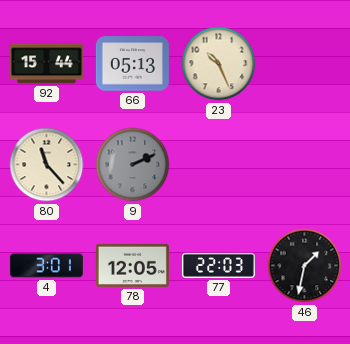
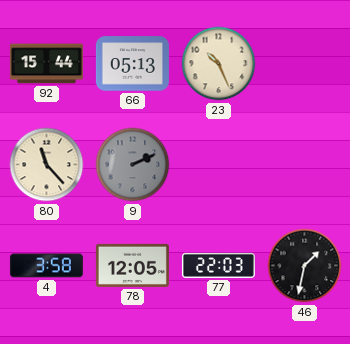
4: 3:01 -> 3:58 (46, 266)
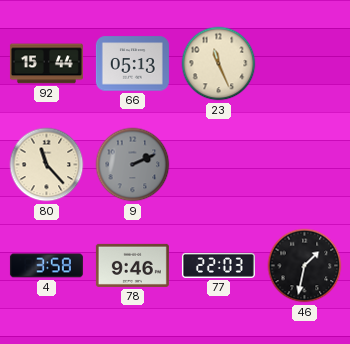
23: 10:26 -> 11:26 (219, 64)
78: 12:05 -> 9:46 (132, 265)
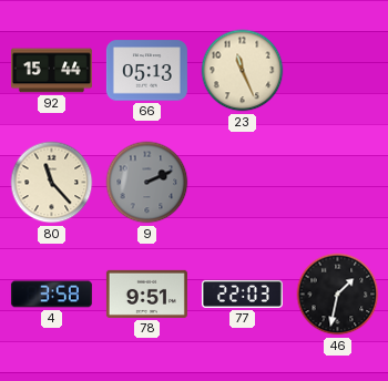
78: 9:46 -> 9:51 (146, 294)
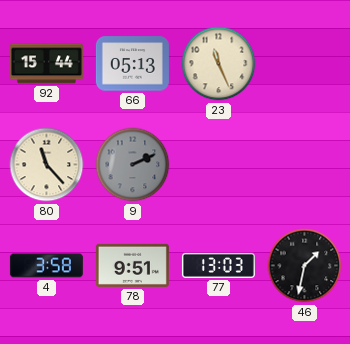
77: 22:03 -> 13:03 (218, 265)
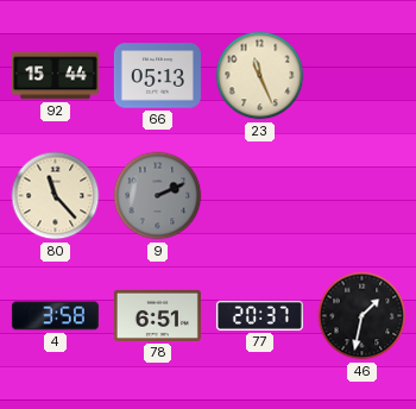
78: 9:51 -> 6:51 (157, 315)
77: 13:03 -> 20:37 (259, 315)
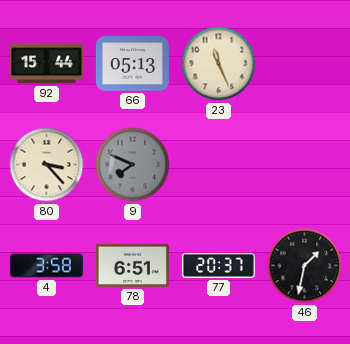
80: 11:23 -> 3:23 (47, 165)
9: 2:11 -> 7:49 (133, 165)
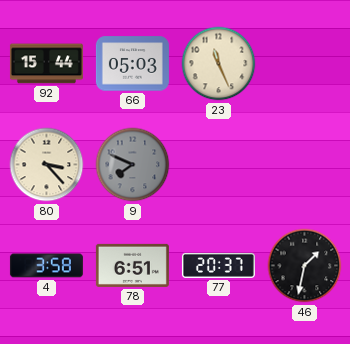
66: 05:13 -> 05:03 (132, 64)
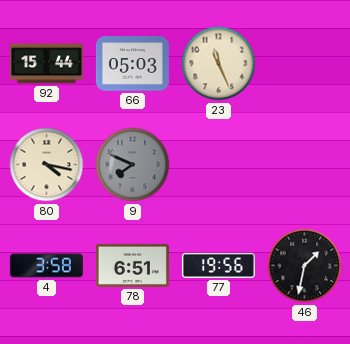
80: 3:23 -> 4:17 (47, 165)
77: 20:37 -> 19:56 (218, 265)
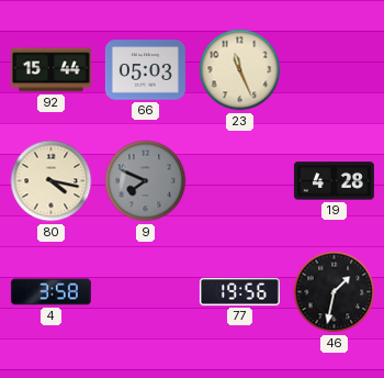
19: none -> 4:28 (334, 181)
78: 6:51 -> none (132, 265)
